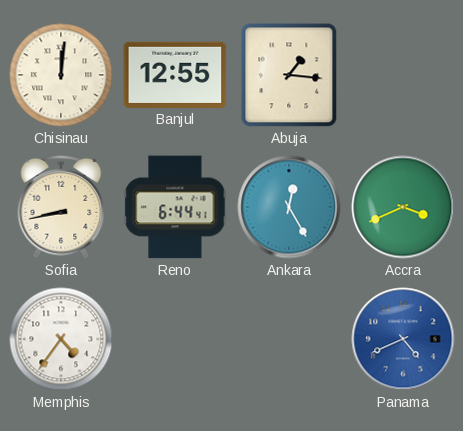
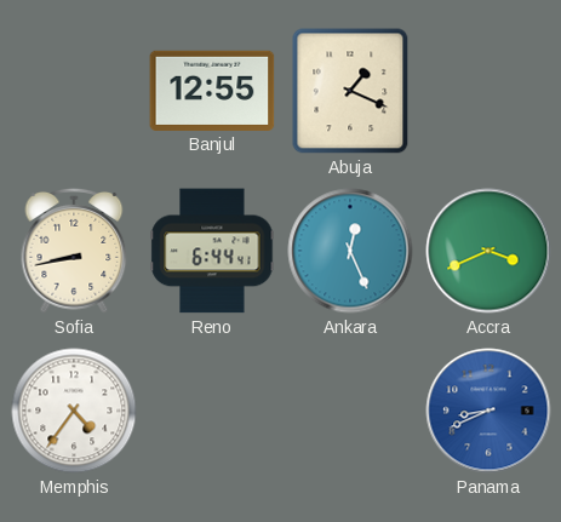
Chisinau: 12:01 -> none (61, 75)
Abuja: 1:16 -> 1:19 (350, 91)
Ankara: 12:25 -> 12:26 (350, 251)
Panama: 4:41 -> 8:41 (488, 411)
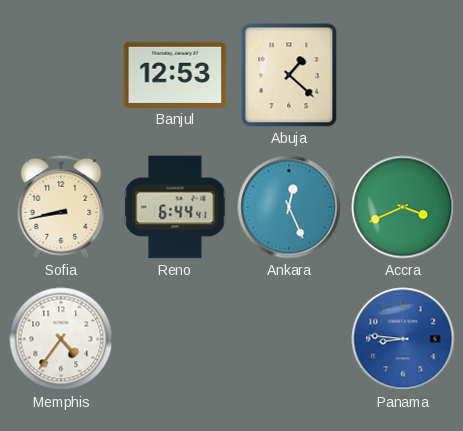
Banjul: 12:55 -> 12:53 (175, 75)
Abuja: 1:19 -> 1:22 (289, 75)
Panama: 8:41 -> 8:46 (403, 339)
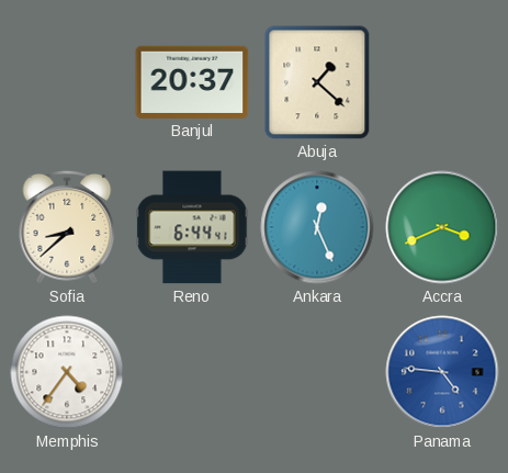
Banjul: 12:53 -> 20:37 (192, 82)
Sofia: 8:43 -> 8:38 (67, 228)
Panama: 8:46 -> 4:46 (442, 372)
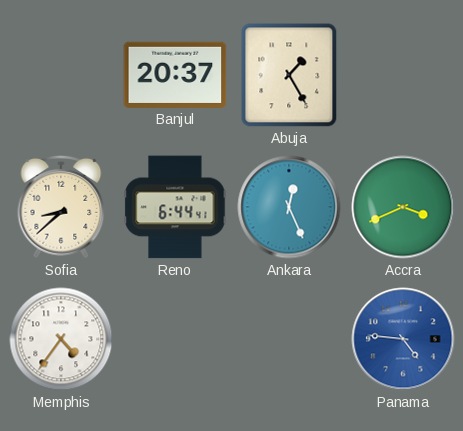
Abuja: 1:22 -> 1:25 (289, 75)
